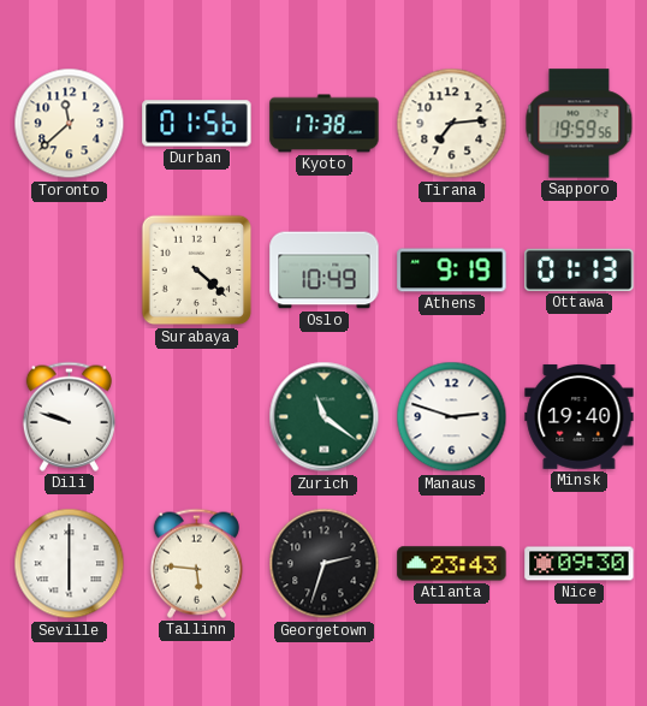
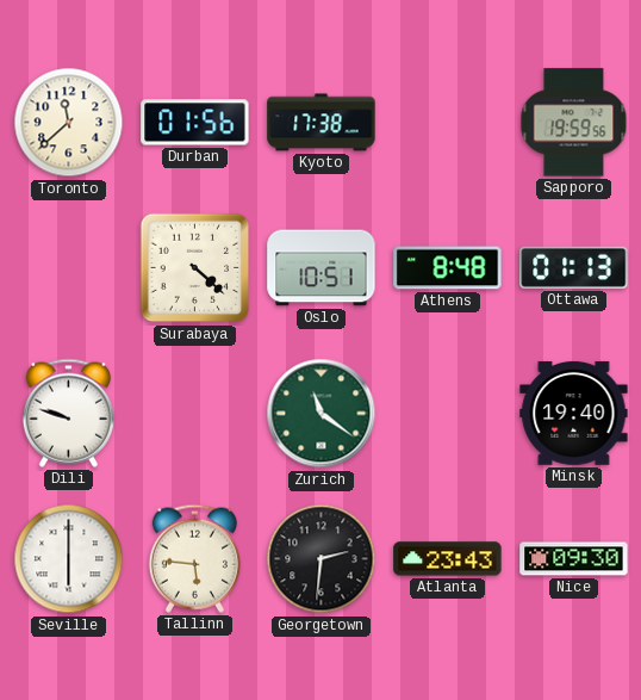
Tirana: 7:14 -> none (452, 124)
Oslo: 10:49 -> 10:51 (322, 268)
Athens: 9:19 -> 8:48 (448, 268)
Manaus: 2:48 -> none (452, 417)
Georgetown: 2:33 -> 2:31 (322, 559)
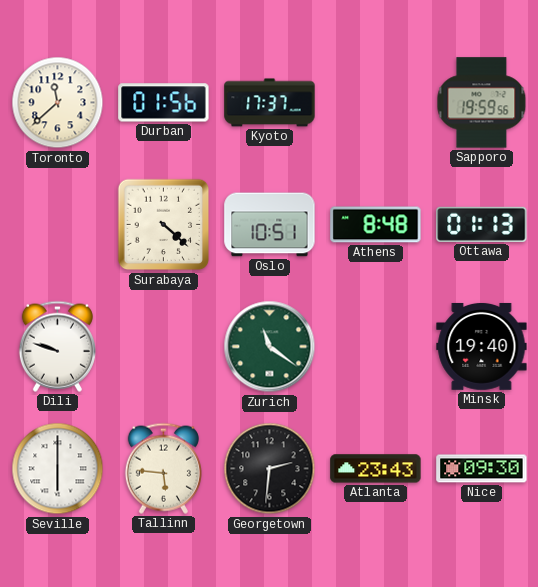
Kyoto: 17:38 -> 17:37 (270, 103)
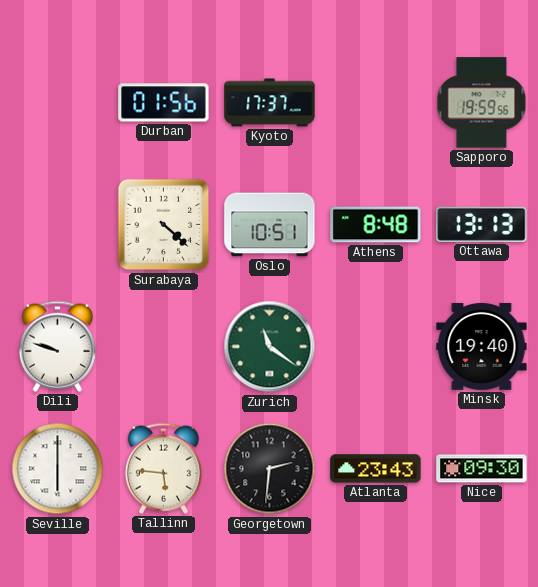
Toronto: 11:38 -> none (58, 103)
Ottawa: 01:13 -> 13:13 (482, 224)
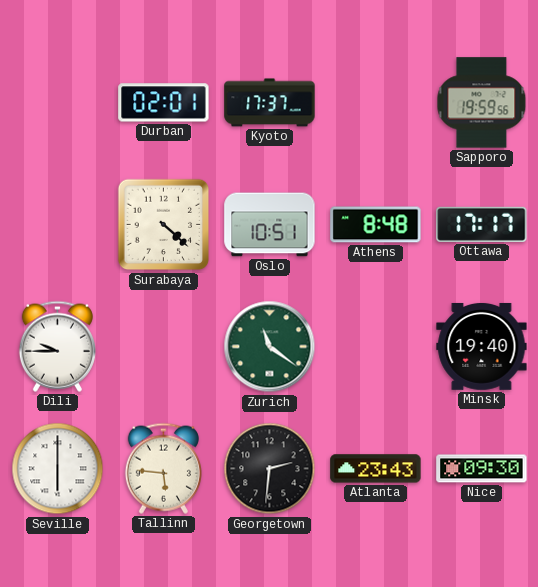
Durban: 01:56 -> 02:01 (164, 103)
Ottawa: 13:13 -> 17:17 (482, 224)
Dili: 9:48 -> 9:45 (57, 346)
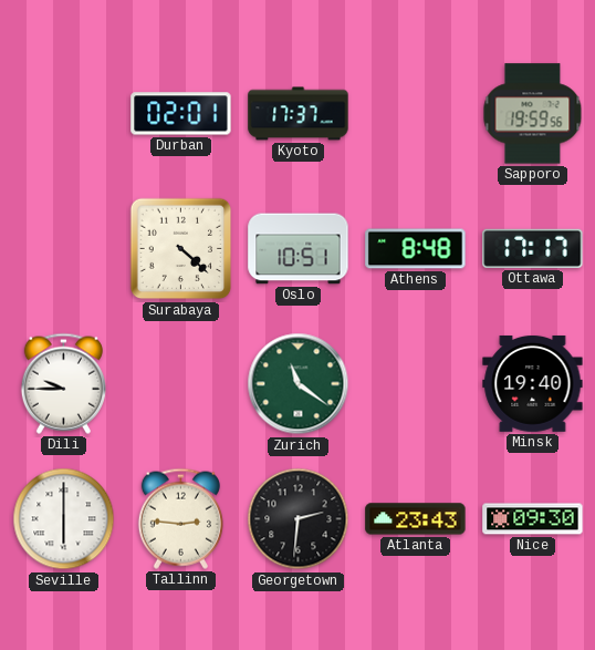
Tallinn: 5:46 -> 2:46 (180, 518)
